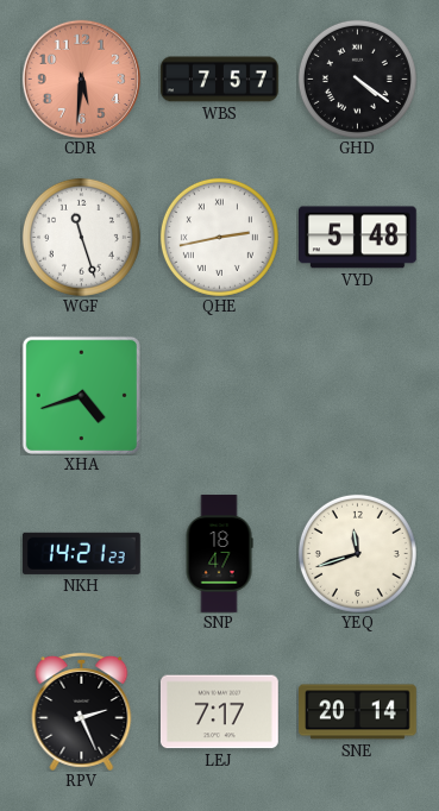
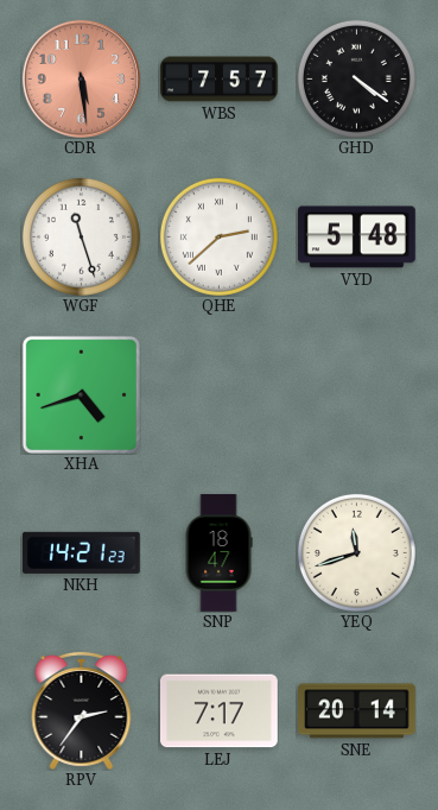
CDR: 5:31 -> 5:29 (81, 78)
QHE: 2:43 -> 2:38 (218, 236)
RPV: 2:26 -> 2:36 (82, 710)
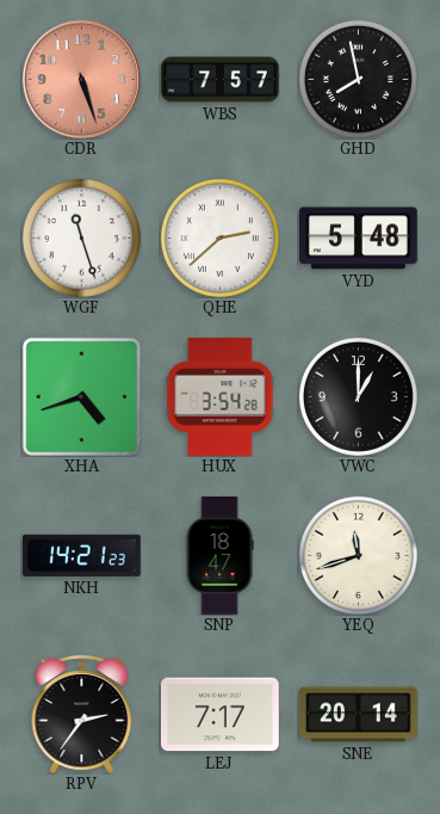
CDR: 5:29 -> 5:27 (81, 79)
GHD: 4:21 -> 7:58 (358, 79)
HUX: none -> 3:54 (221, 396)
VWC: none -> 1:00 (358, 396)
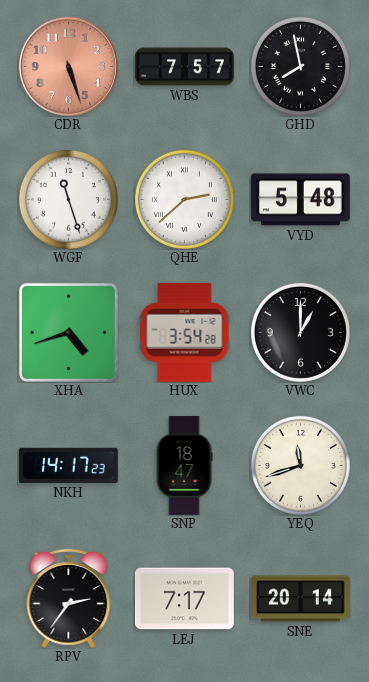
NKH: 14:21 -> 14:17 (68, 465)
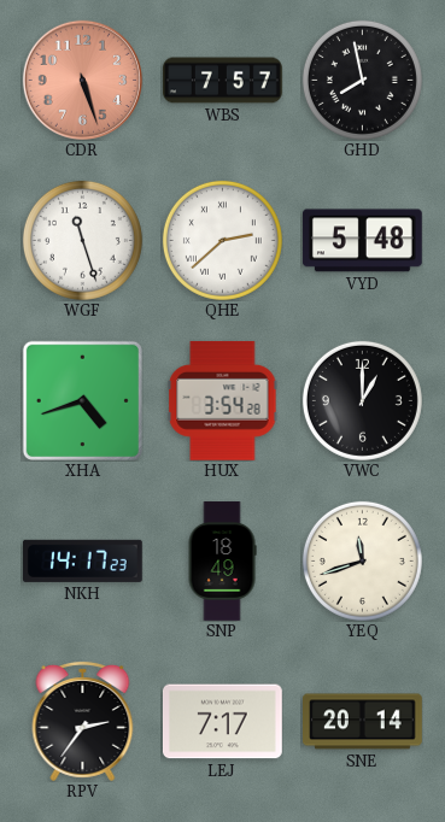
SNP: 18:47 -> 18:49 (222, 562)
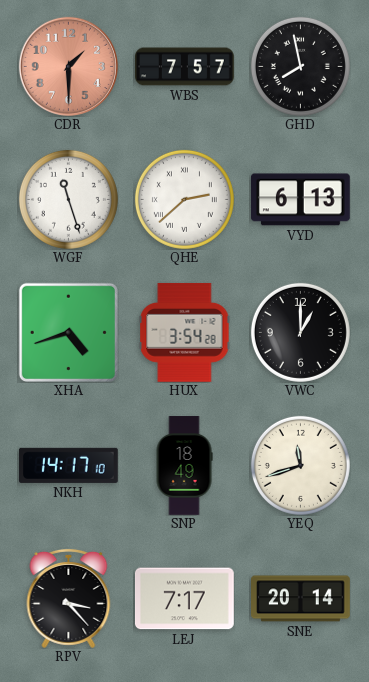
CDR: 5:27 -> 1:30 (68, 66)
VYD: 5:48 -> 6:13 (300, 200)
NKH: 14:17:23 -> 14:17:10 (68, 465)
RPV: 2:36 -> 3:23 (69, 598)
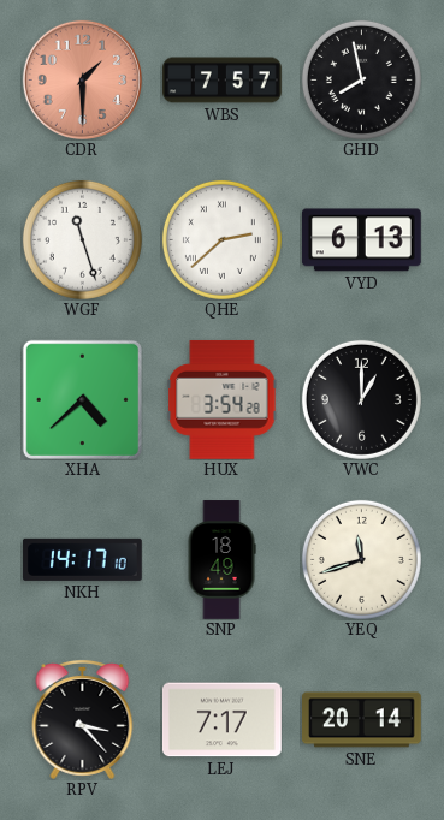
XHA: 4:42 -> 4:38 (82, 399)
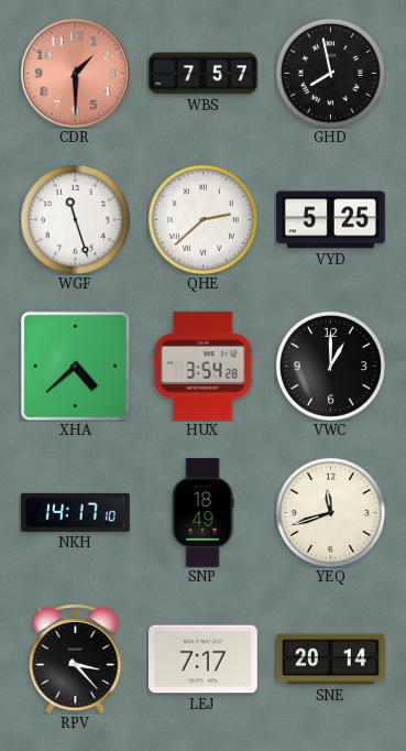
VYD: 6:13 -> 5:25 (330, 220)
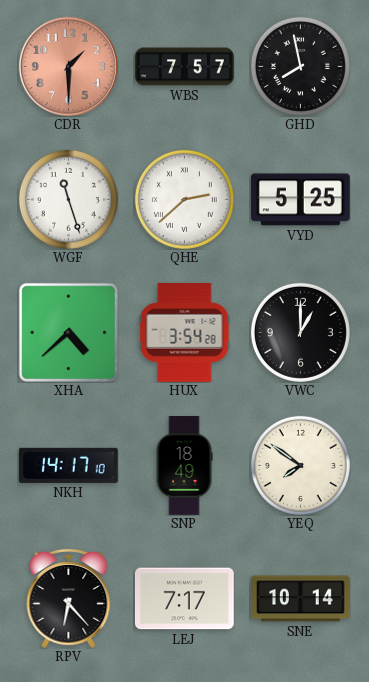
YEQ: 11:42 -> 7:51 (300, 465)
RPV: 3:23 -> 6:23 (69, 598)
SNE: 20:14 -> 10:14 (301, 599)
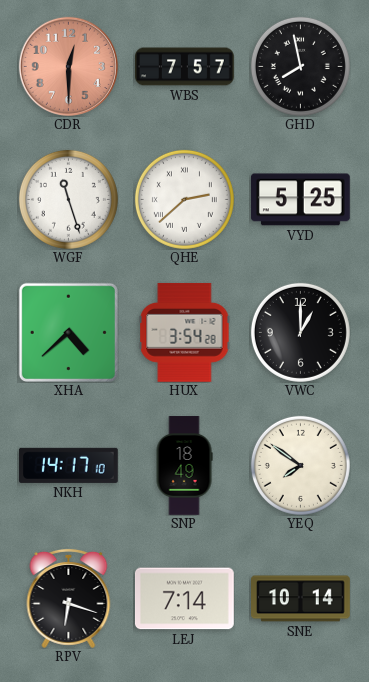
CDR: 1:30 -> 12:30 (68, 66)
RPV: 6:23 -> 6:18 (69, 598)
LEJ: 7:17 -> 7:14 (184, 599)
